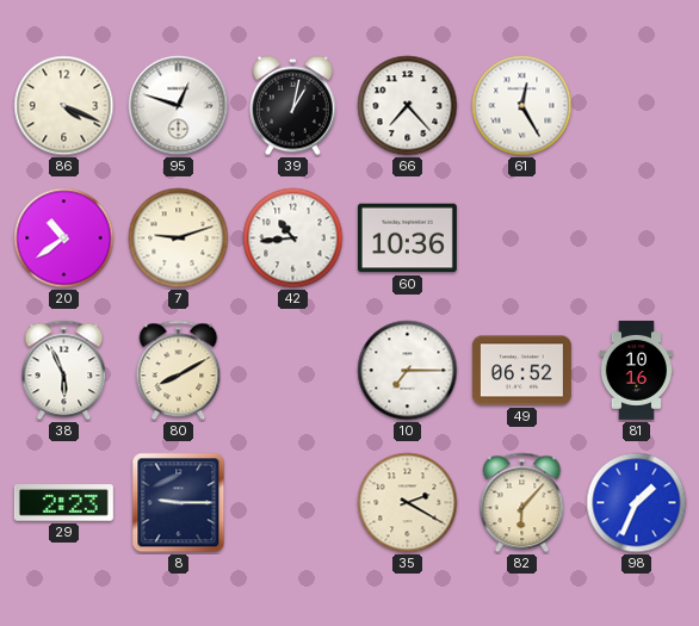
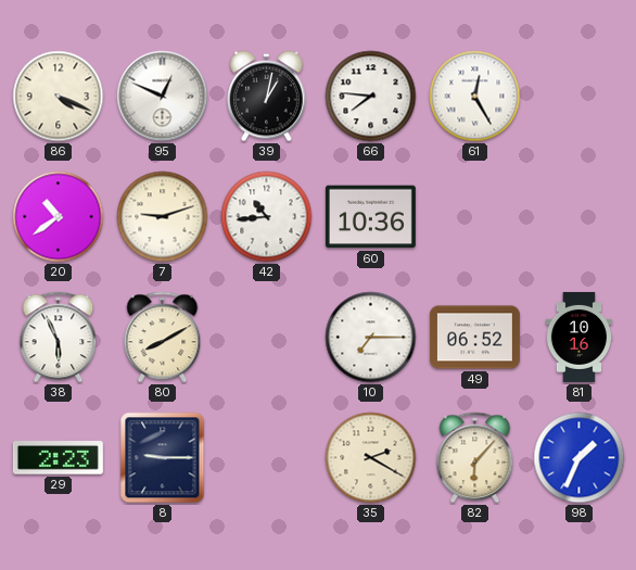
95: 12:48 -> 12:49 (163, 97)
66: 7:23 -> 7:46 (371, 97)
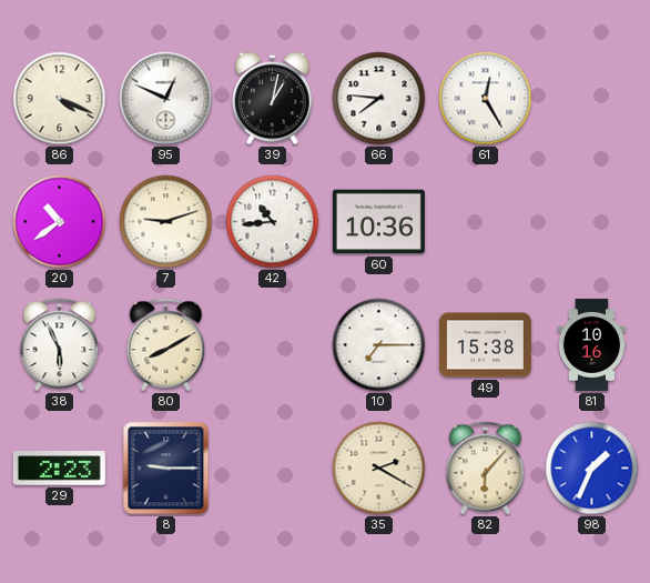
49: 06:52 -> 15:38 (485, 345)
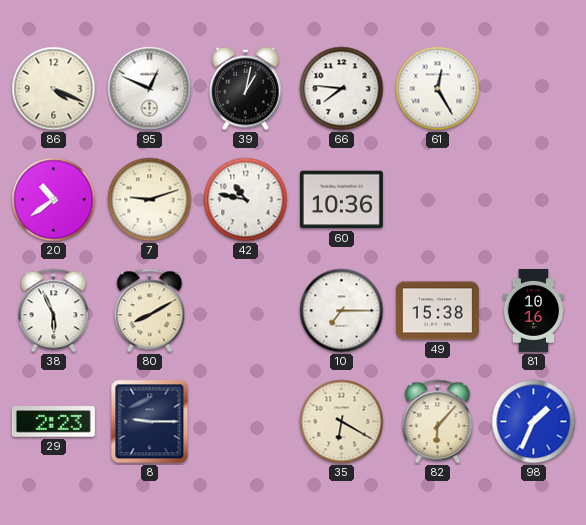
42: 10:44 -> 10:47 (246, 200)
35: 2:20 -> 6:20 (342, 422)
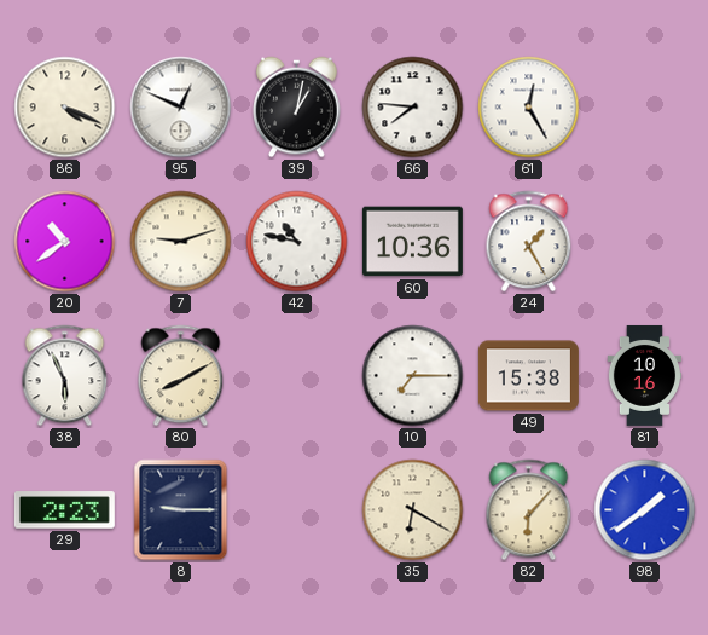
24: none -> 1:25 (529, 242)
98: 1:34 -> 1:39 (645, 510)
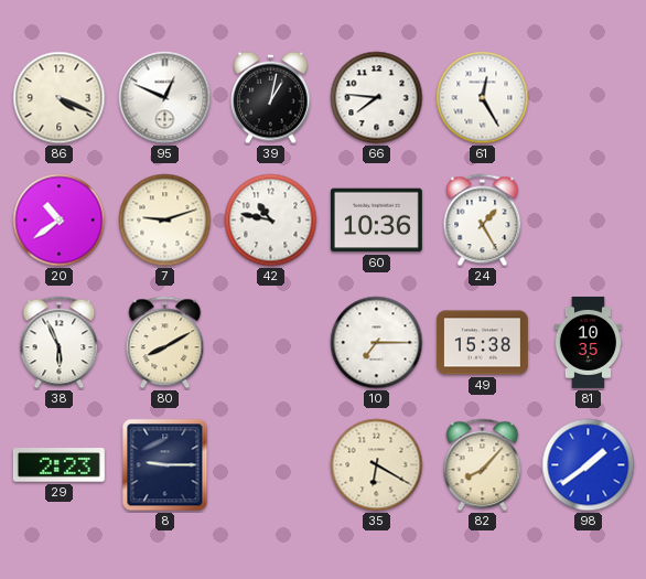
81: 10:16 -> 10:35 (589, 342)
82: 6:07 -> 8:07 (483, 465)
